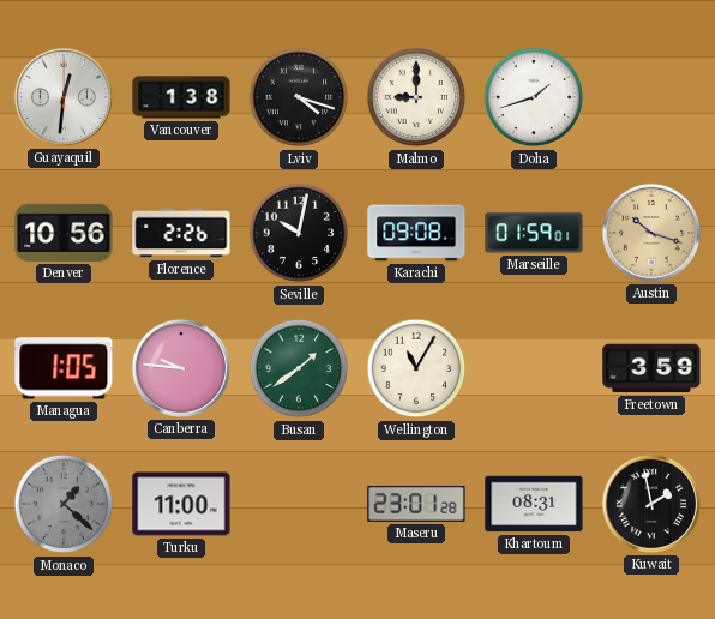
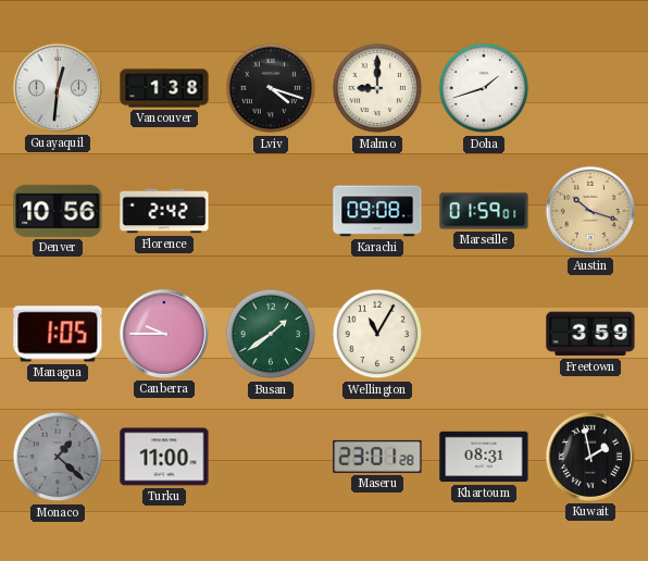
Florence: 2:26 -> 2:42 (164, 211)
Seville: 10:02 -> none (299, 233)
Canberra: 9:46 -> 9:45 (164, 334)
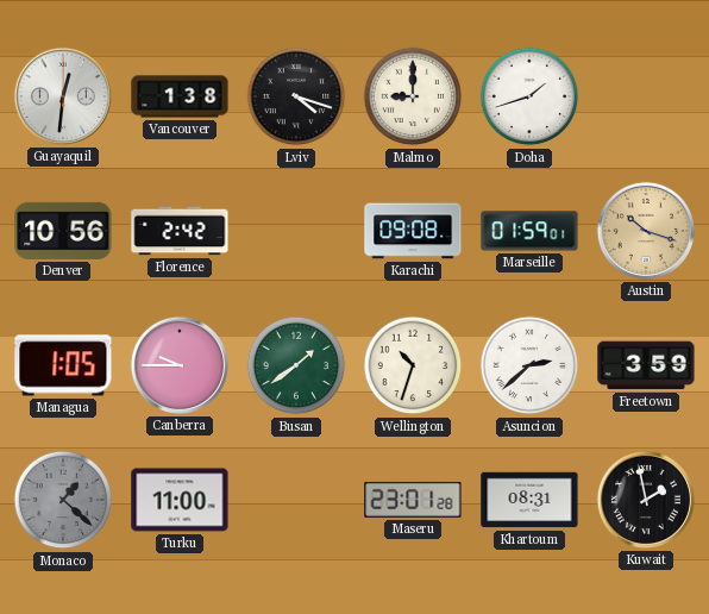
Wellington: 11:05 -> 10:33 (413, 365)
Asuncion: none -> 2:38 (529, 365)
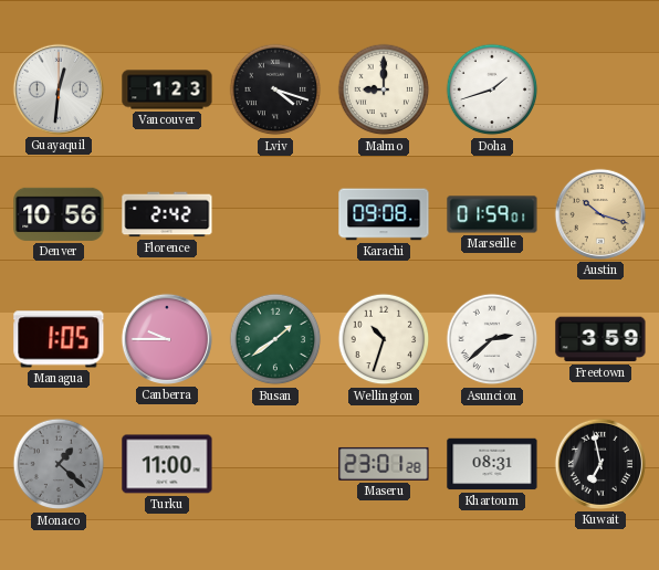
Vancouver: 1:38 -> 1:23 (167, 89)
Kuwait: 1:58 -> 6:58 (600, 464)
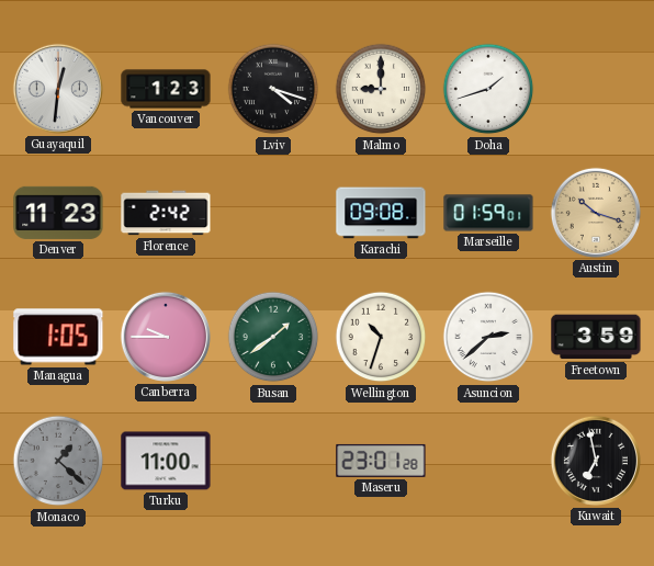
Denver: 10:56 -> 11:23 (58, 213)
Khartoum: 08:31 -> none (492, 464)
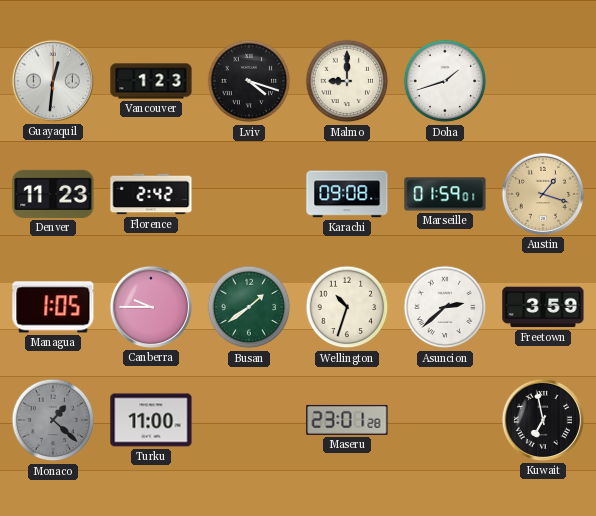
Austin: 10:18 -> 1:18 (543, 194)
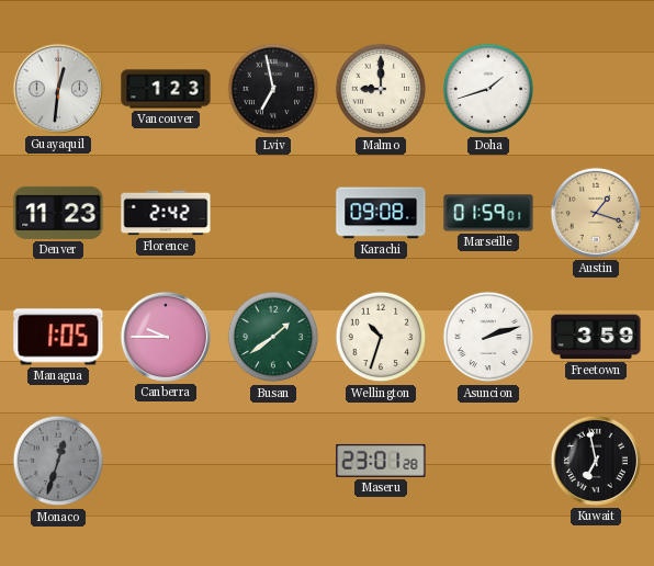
Lviv: 4:18 -> 6:58 (273, 89)
Asuncion: 2:38 -> 2:12 (488, 337)
Monaco: 1:22 -> 12:33 (58, 461)
Turku: 11:00 -> none (151, 420)
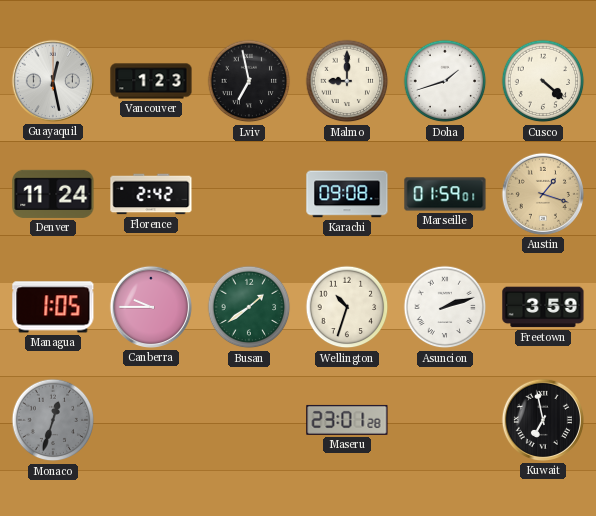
Guayaquil: 12:31 -> 12:28 (53, 81)
Cusco: none -> 4:22 (543, 81)
Denver: 11:23 -> 11:24 (53, 194)
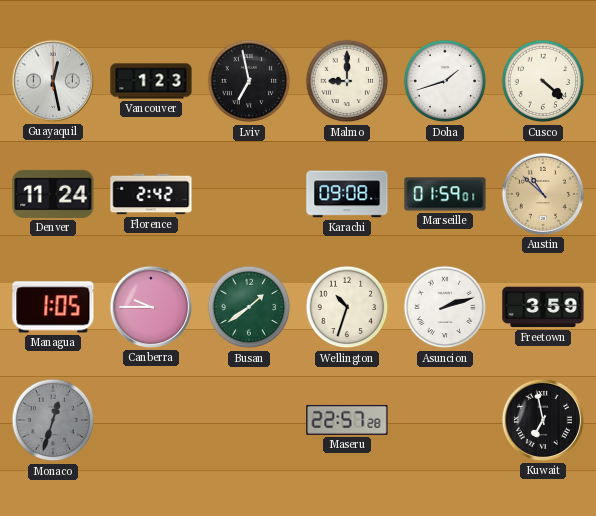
Austin: 1:18 -> 10:52 (543, 194)
Maseru: 23:01 -> 22:57 (347, 420)
